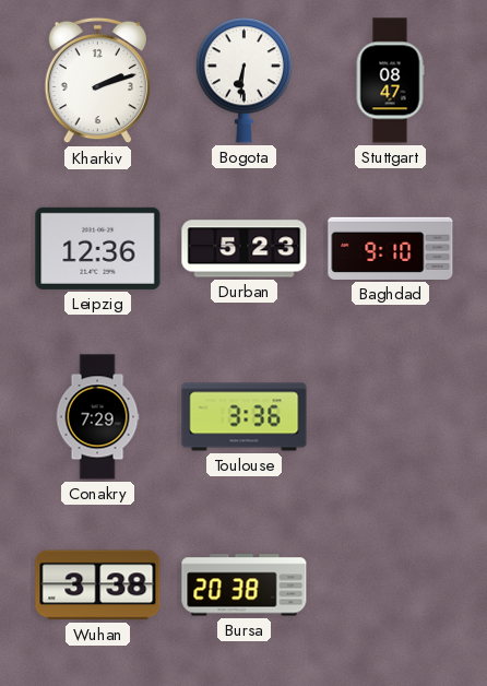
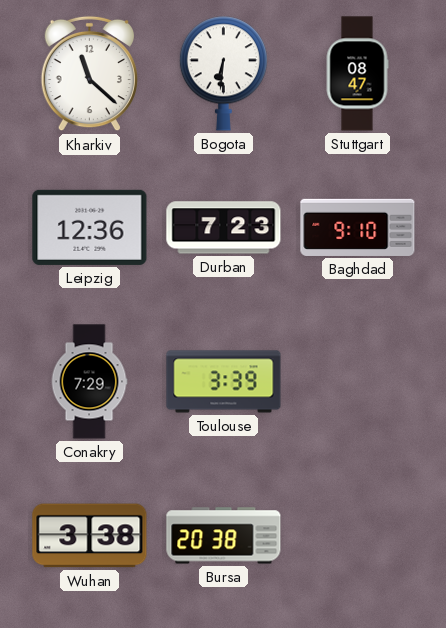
Kharkiv: 2:12 -> 11:22 (89, 74)
Durban: 5:23 -> 7:23 (224, 228)
Toulouse: 3:36 -> 3:39 (224, 382)
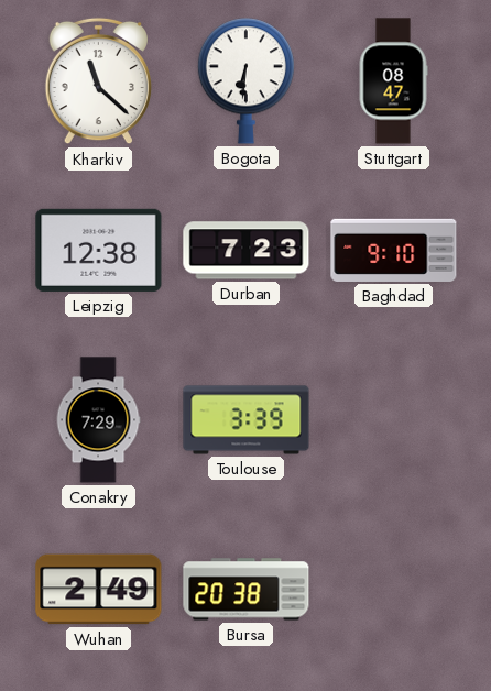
Leipzig: 12:36 -> 12:38 (99, 250)
Wuhan: 3:38 -> 2:49 (99, 590)
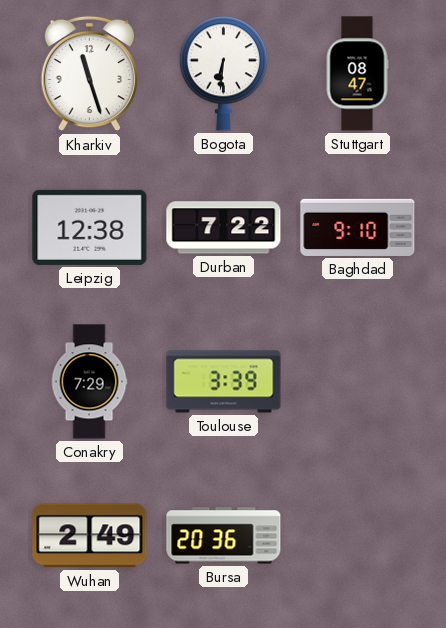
Kharkiv: 11:22 -> 11:27 (89, 74)
Durban: 7:23 -> 7:22 (224, 228)
Bursa: 20:38 -> 20:36 (224, 536)
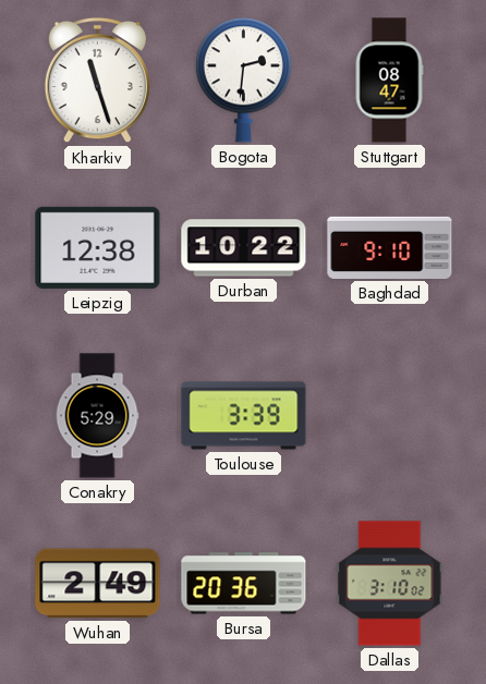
Bogota: 6:31 -> 2:31 (243, 81)
Durban: 7:22 -> 10:22 (244, 248)
Conakry: 7:29 -> 5:29 (97, 416)
Dallas: none -> 3:10 (390, 584)
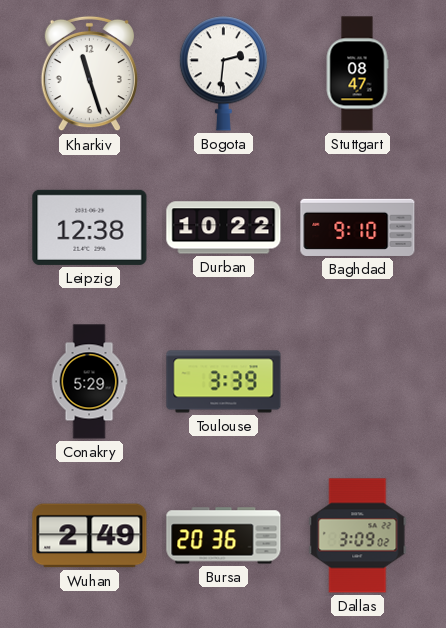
Dallas: 3:10 -> 3:09 (358, 536)
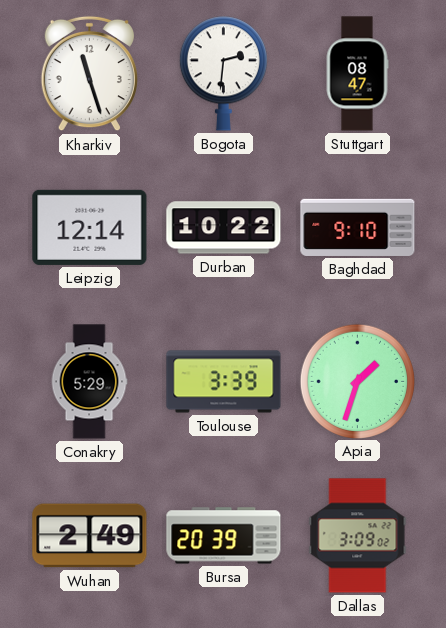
Leipzig: 12:38 -> 12:14 (90, 227)
Apia: none -> 1:33 (357, 381)
Bursa: 20:36 -> 20:39 (224, 536)
